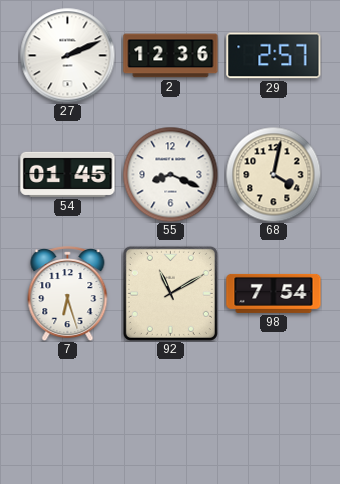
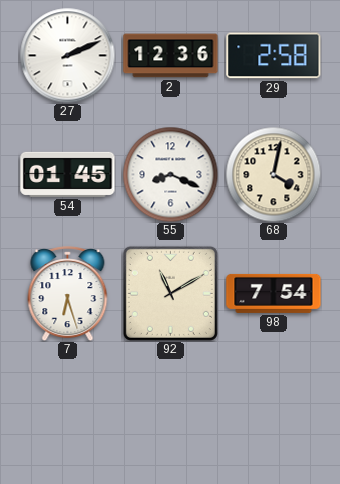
29: 2:57 -> 2:58 (274, 56)
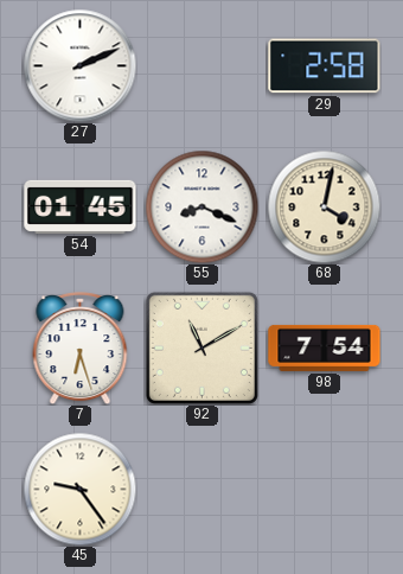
2: 12:36 -> none (171, 56)
45: none -> 9:24 (79, 489)
